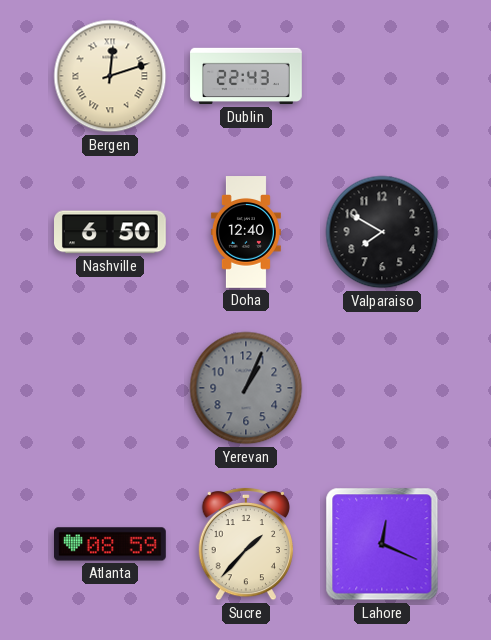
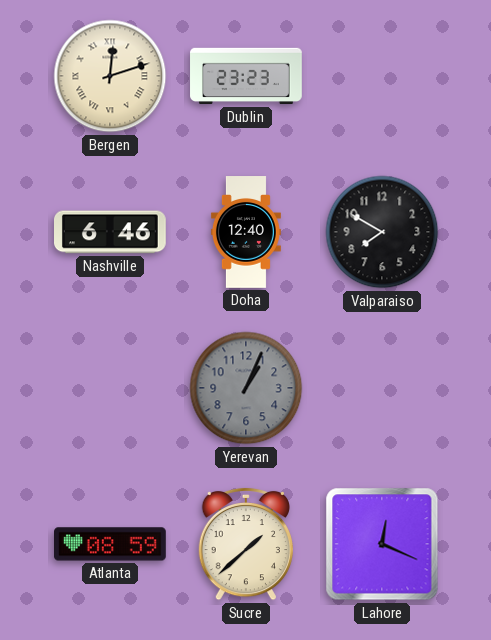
Dublin: 22:43 -> 23:23 (246, 76)
Nashville: 6:50 -> 6:46 (111, 232)
Sucre: 1:37 -> 1:38 (246, 544)
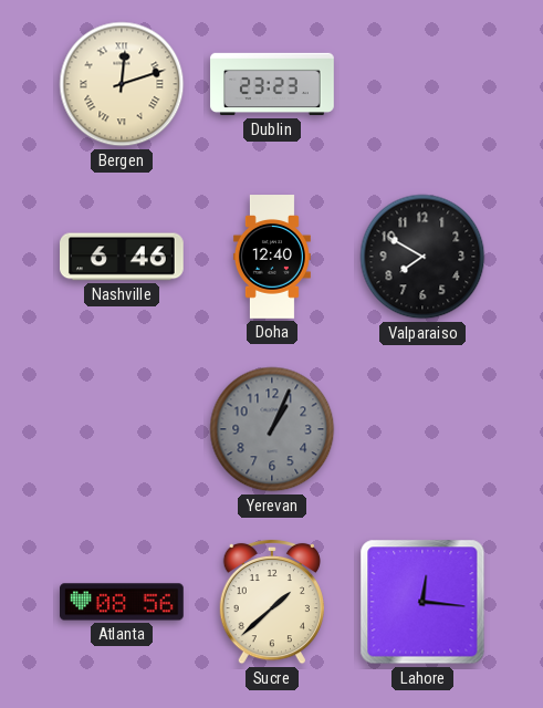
Atlanta: 08:59 -> 08:56 (123, 602)
Lahore: 12:19 -> 12:16 (422, 602)
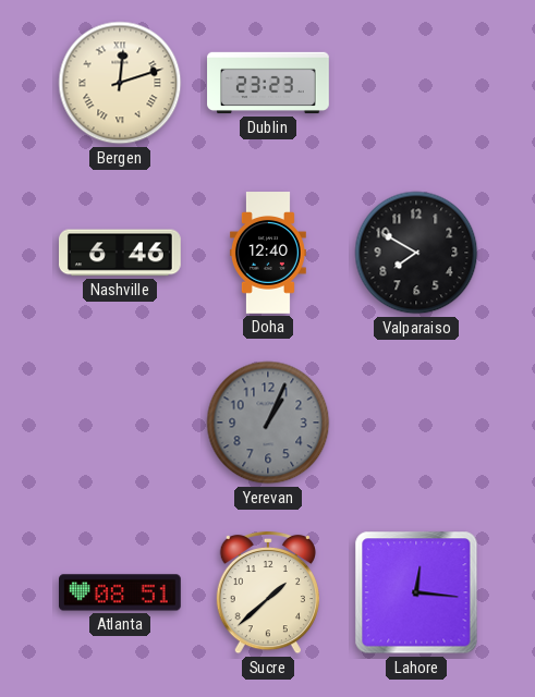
Atlanta: 08:56 -> 08:51 (121, 592)
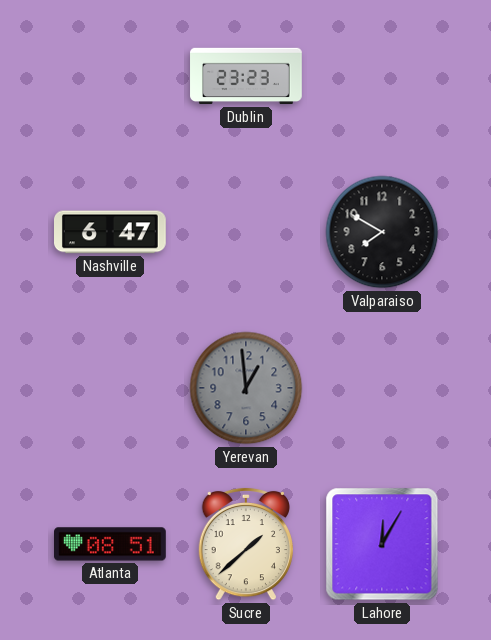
Bergen: 12:12 -> none (120, 83)
Nashville: 6:46 -> 6:47 (111, 232)
Doha: 12:40 -> none (268, 253)
Yerevan: 1:04 -> 12:59 (246, 388)
Lahore: 12:16 -> 12:05 (382, 544)
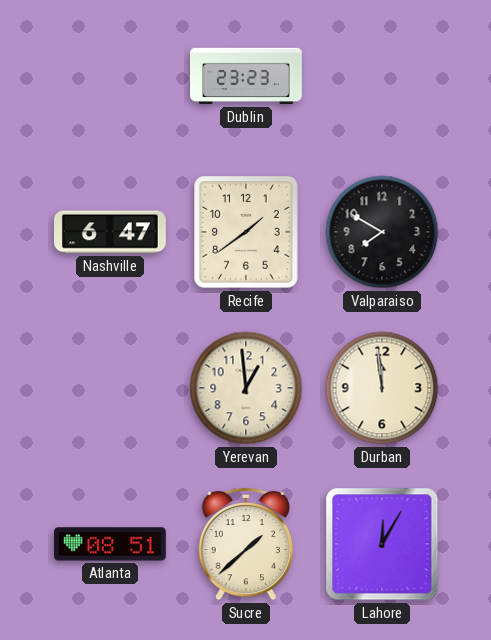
Recife: none -> 1:39 (246, 232)
Yerevan dial: grey -> cream (246, 388)
Durban: none -> 11:59 (382, 388)
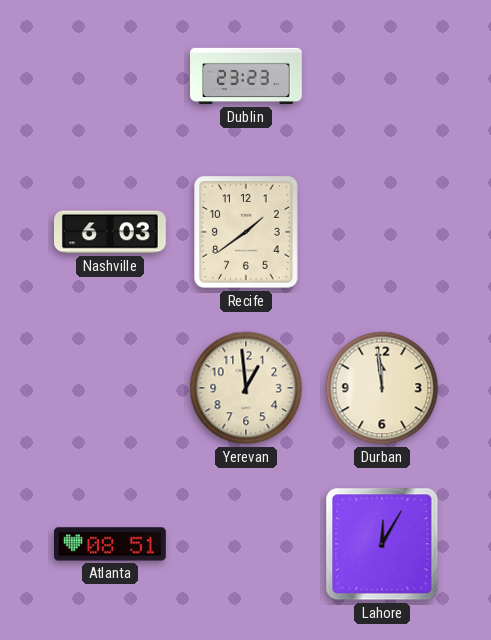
Nashville: 6:47 -> 6:03 (111, 232)
Valparaiso: 7:50 -> none (382, 232)
Sucre: 1:38 -> none (246, 544)
